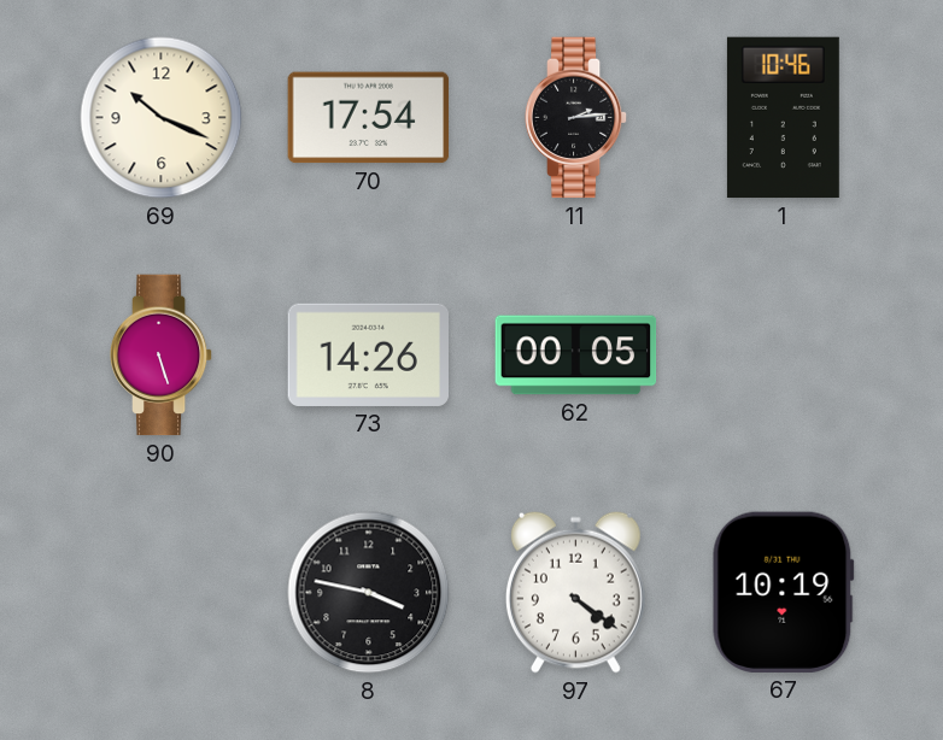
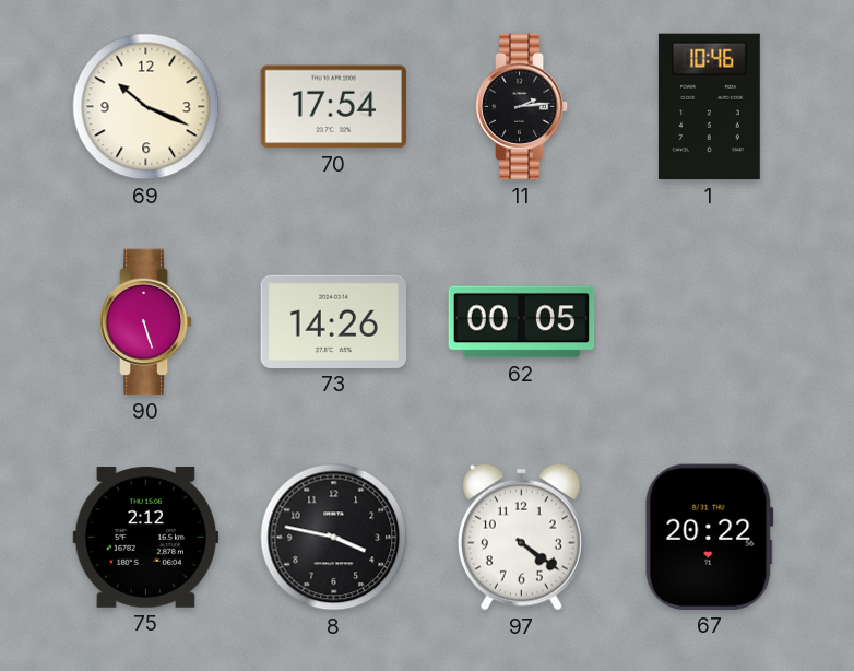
75: none -> 2:12 (146, 538)
67: 10:19 -> 20:22 (710, 537)
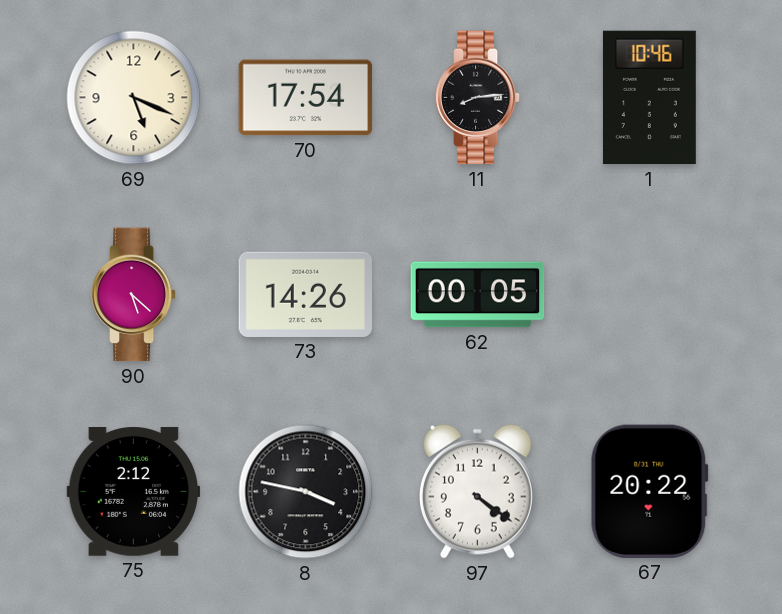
69: 10:19 -> 5:19 (134, 98)
11: 2:14 -> 8:14 (478, 98)
90: 5:27 -> 5:22 (134, 295)
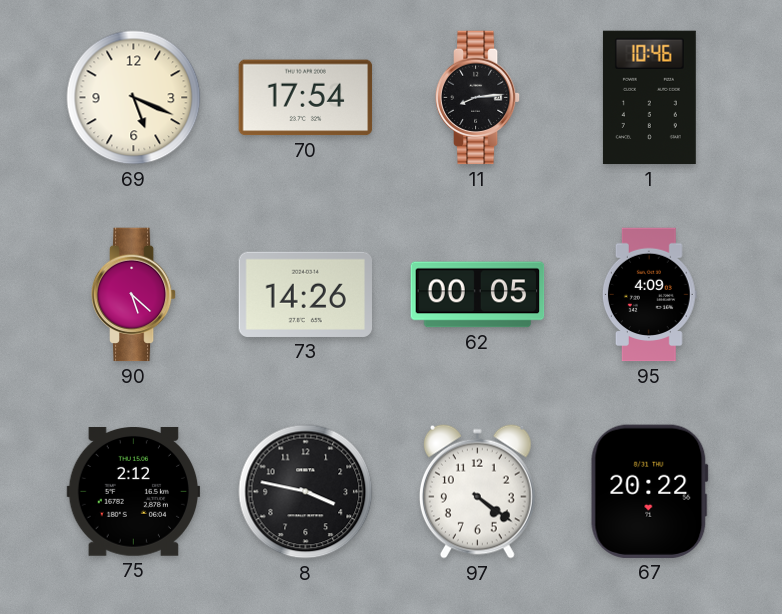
95: none -> 4:09 (649, 295)
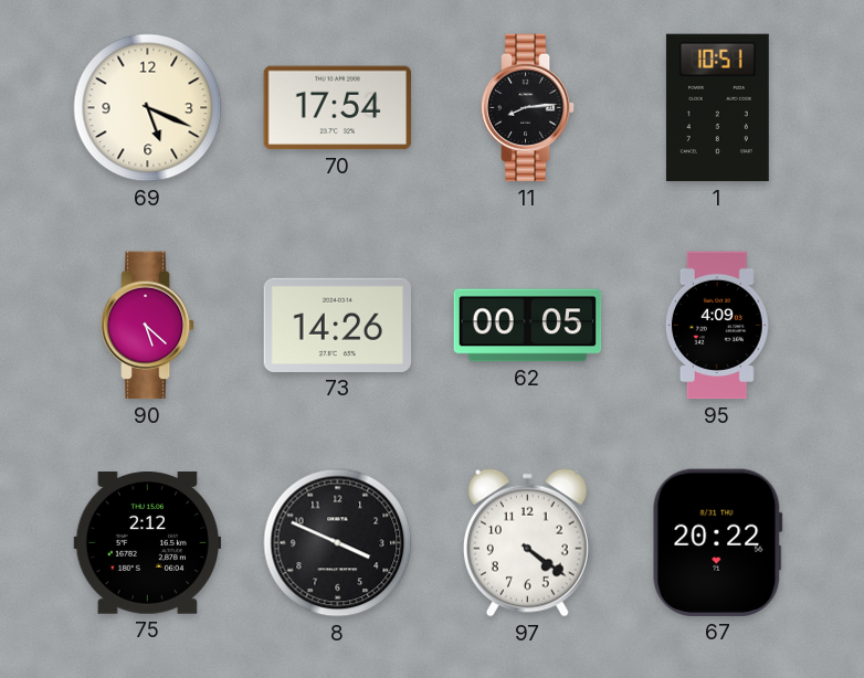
1: 10:46 -> 10:51 (717, 108)
8: 3:47 -> 3:49 (338, 543)
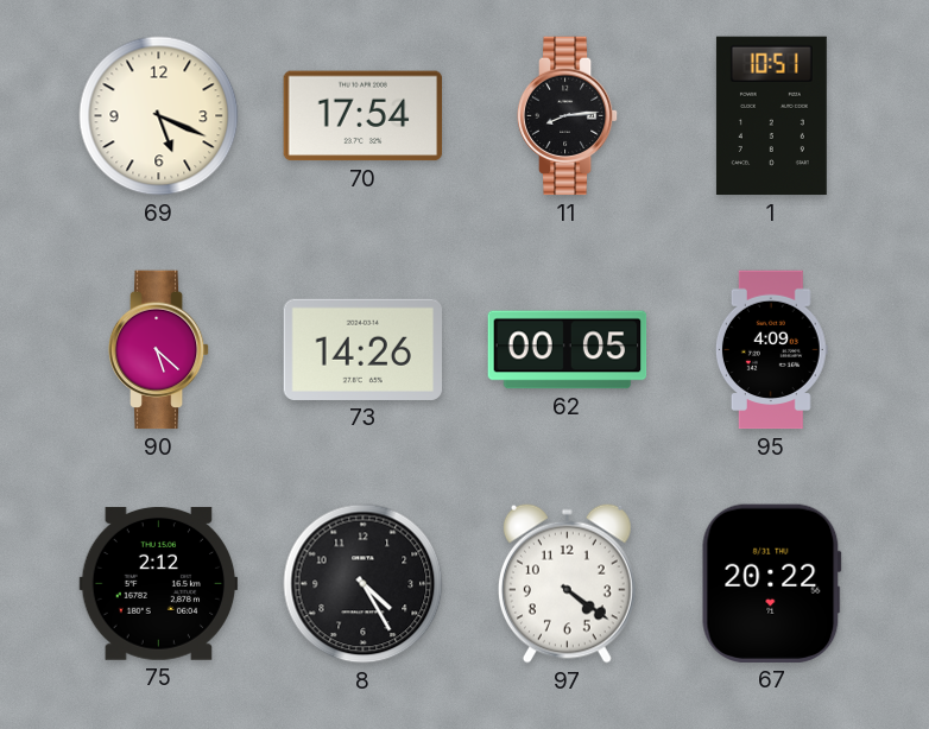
8: 3:49 -> 4:25 (364, 584)
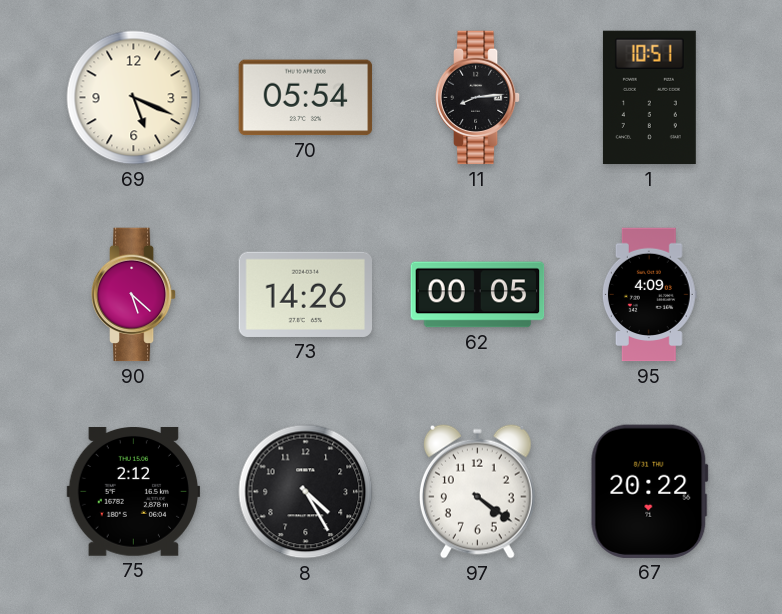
70: 17:54 -> 05:54 (306, 98)
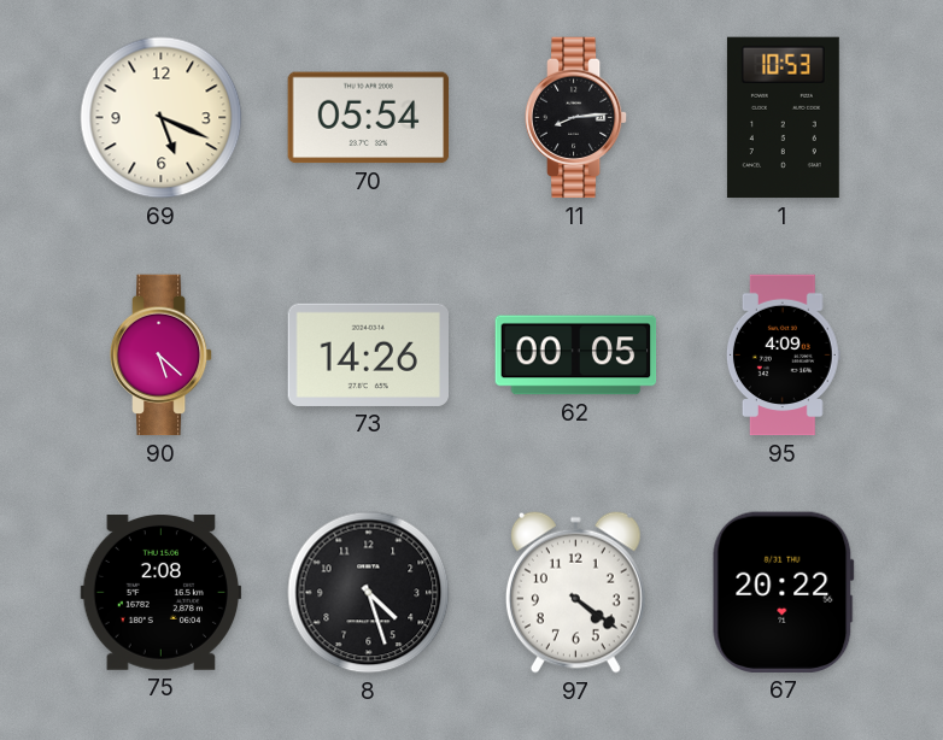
1: 10:51 -> 10:53 (783, 118)
75: 2:12 -> 2:08 (162, 593)
8: 4:25 -> 4:27 (369, 593)
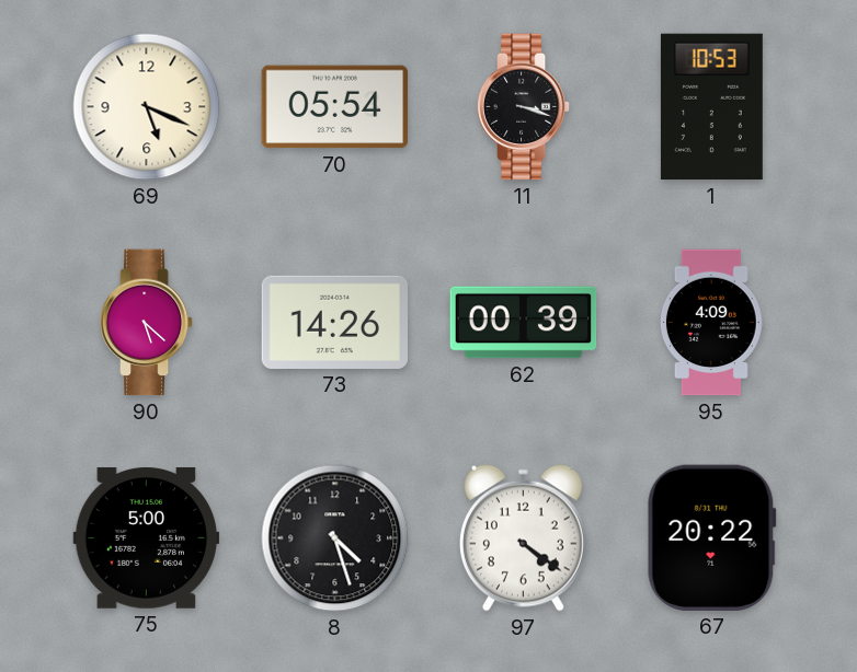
11: 8:14 -> 3:18 (524, 107)
62: 00:05 -> 00:39 (524, 323)
75: 2:08 -> 5:00 (147, 538)
